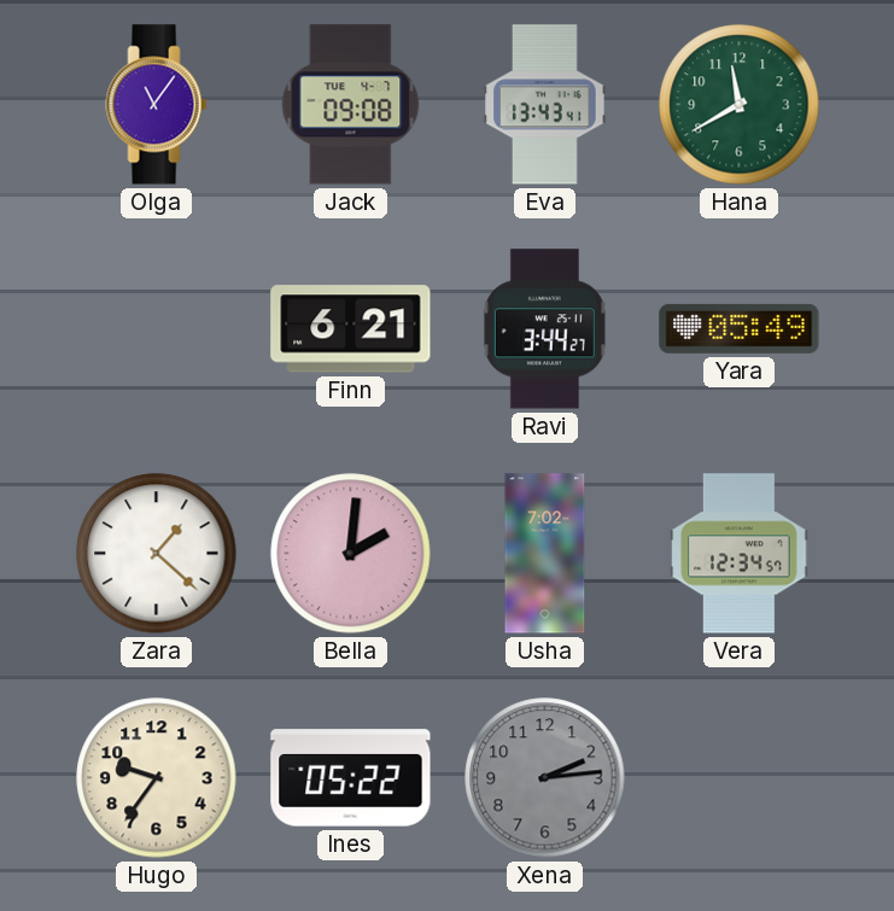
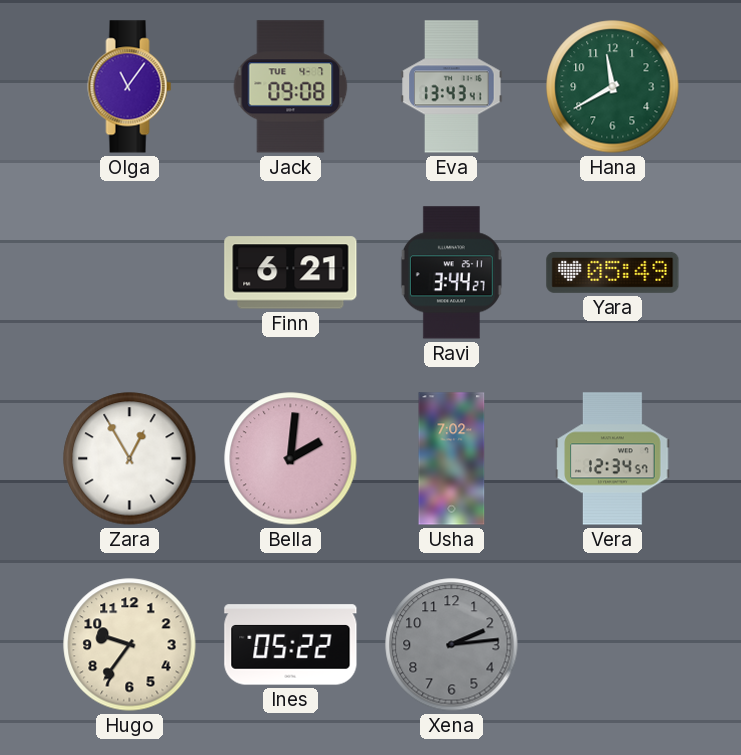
Zara: 1:22 -> 12:55 (130, 459)
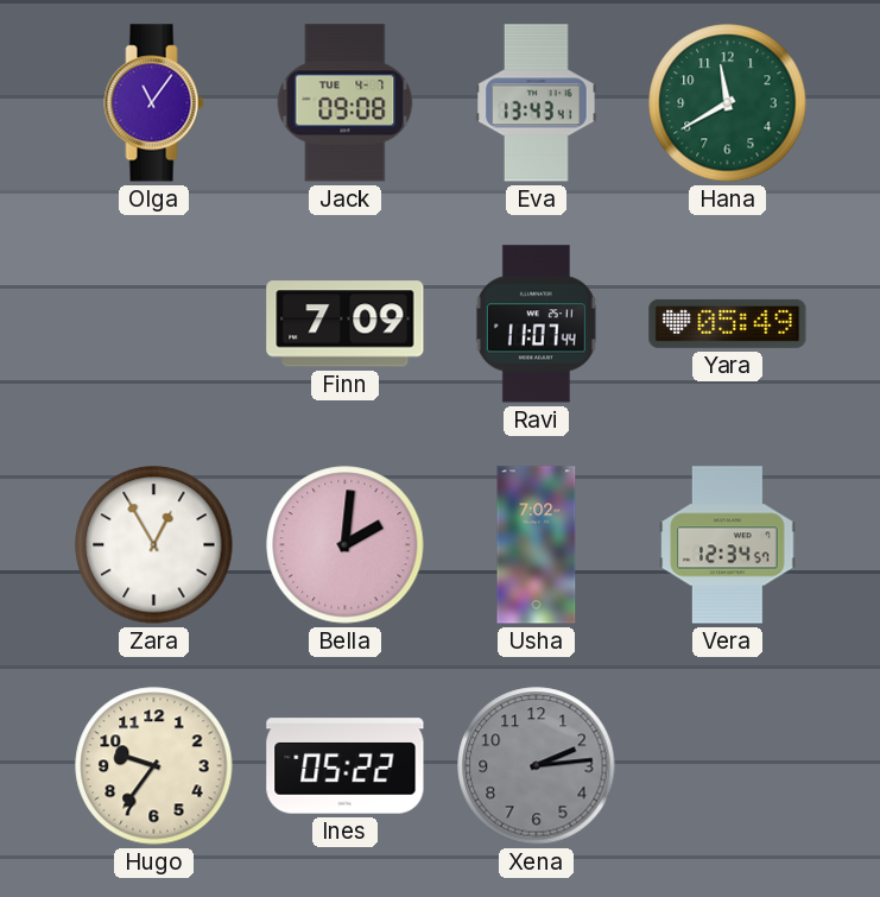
Finn: 6:21 -> 7:09 (346, 324)
Ravi: 3:44 -> 11:07 (536, 324)
